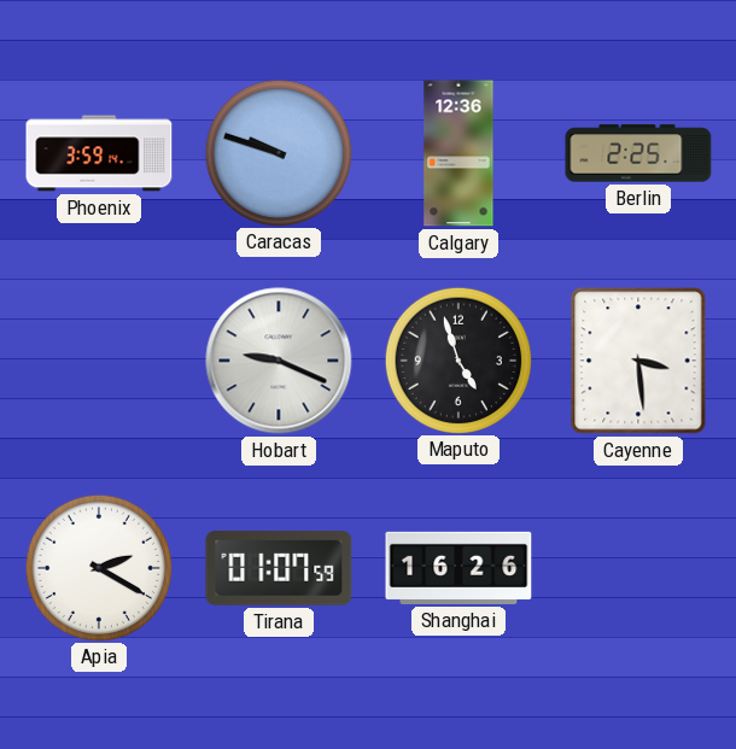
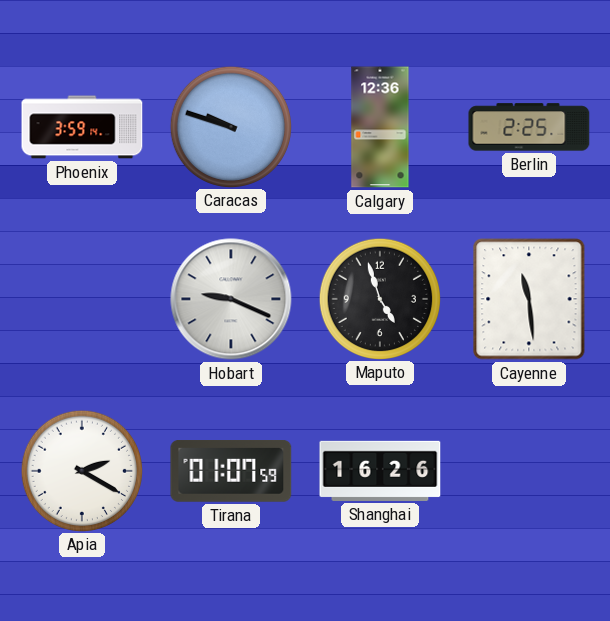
Cayenne: 3:29 -> 11:29 (529, 299)
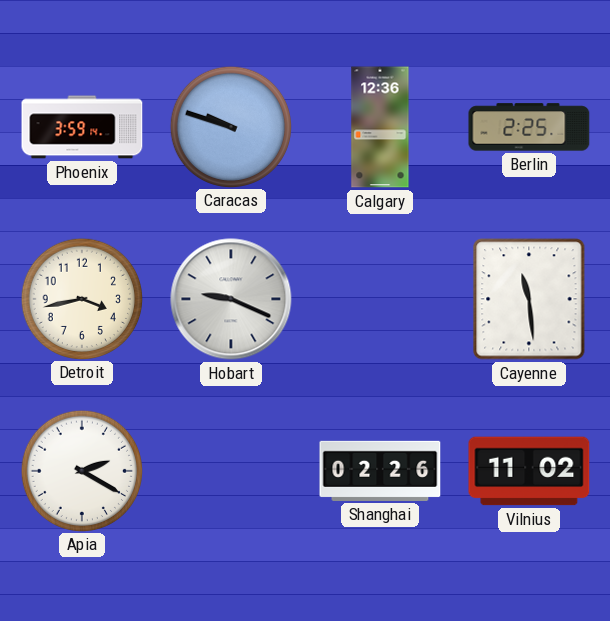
Detroit: none -> 3:43 (81, 298)
Maputo: 4:57 -> none (379, 298)
Tirana: 01:07 -> none (231, 472)
Shanghai: 16:26 -> 02:26 (380, 471)
Vilnius: none -> 11:02 (529, 471)
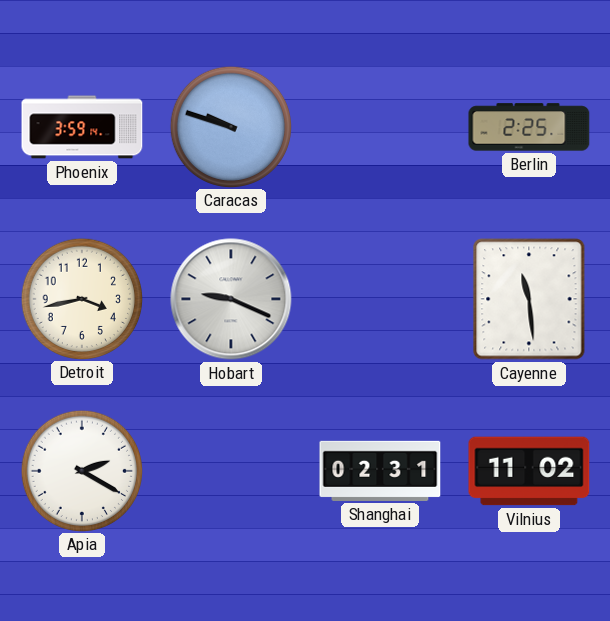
Calgary: 12:36 -> none (380, 127)
Shanghai: 02:26 -> 02:31 (380, 471)
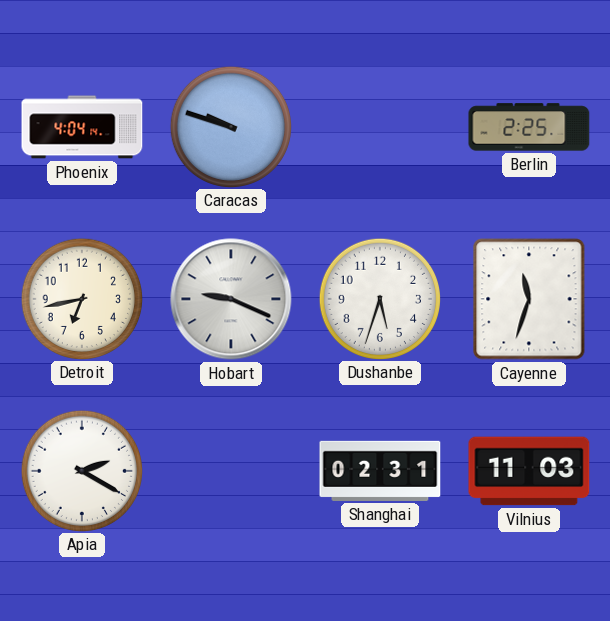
Phoenix: 3:59 -> 4:04 (82, 127)
Detroit: 3:43 -> 6:43 (81, 298)
Dushanbe: none -> 5:33 (379, 298)
Cayenne: 11:29 -> 11:33 (529, 299)
Vilnius: 11:02 -> 11:03 (529, 471)
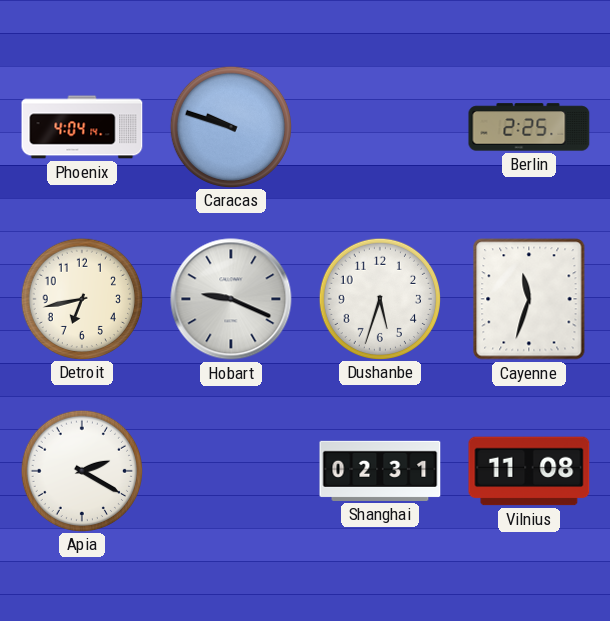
Vilnius: 11:03 -> 11:08 (529, 471)
